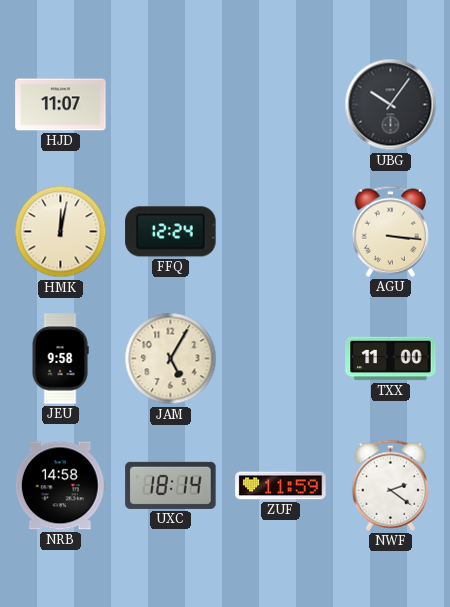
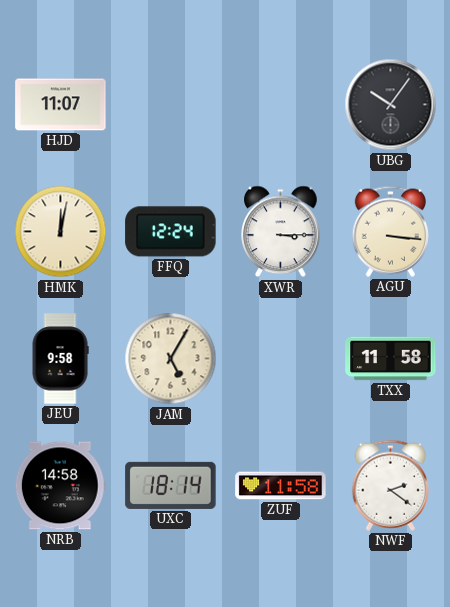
XWR: none -> 3:15 (281, 232)
TXX: 11:00 -> 11:58 (391, 359)
ZUF: 11:59 -> 11:58 (281, 486)
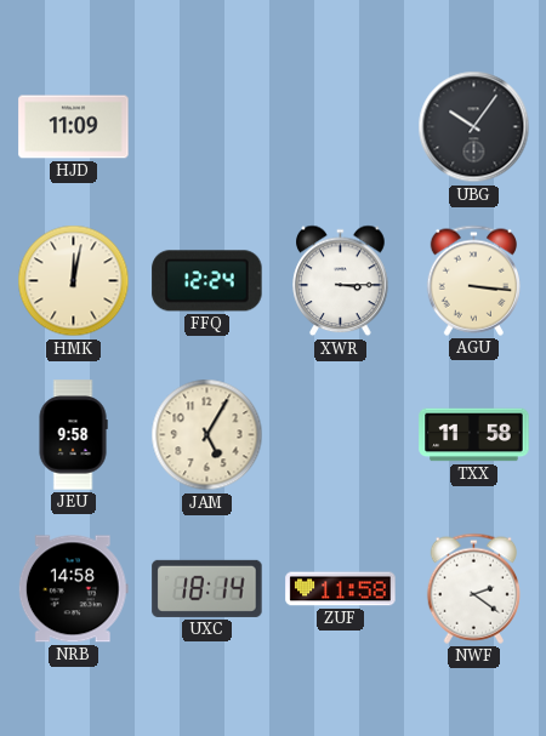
HJD: 11:07 -> 11:09 (74, 127)
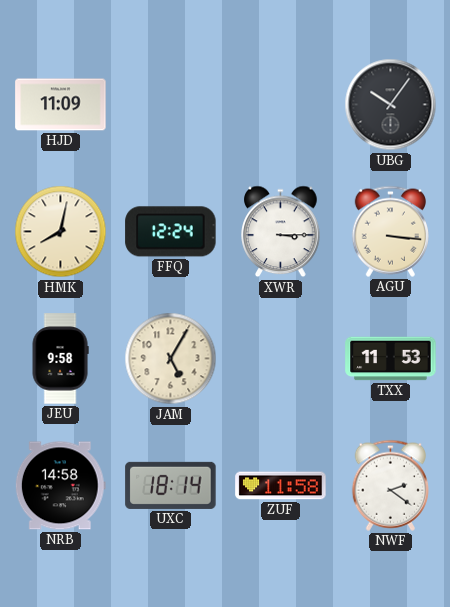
HMK: 12:02 -> 8:02 (61, 232)
TXX: 11:58 -> 11:53 (391, 359)
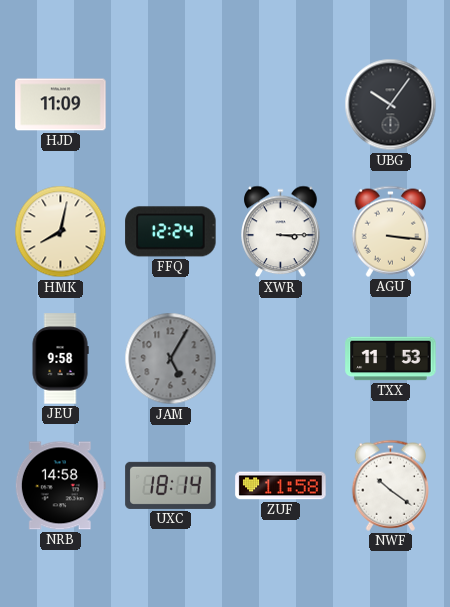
JAM dial: cream -> grey (171, 359)
NWF: 2:21 -> 10:21 (390, 485)
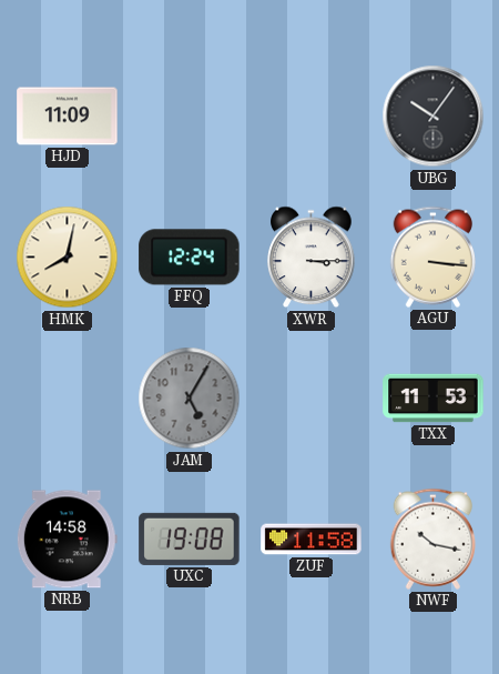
JEU: 9:58 -> none (60, 359)
UXC: 18:14 -> 19:08 (190, 539)
NWF: 10:21 -> 10:17 (432, 539)
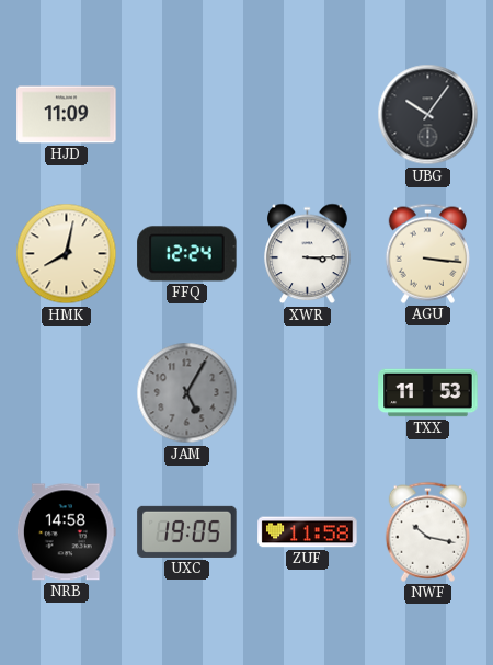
UXC: 19:08 -> 19:05 (187, 531)
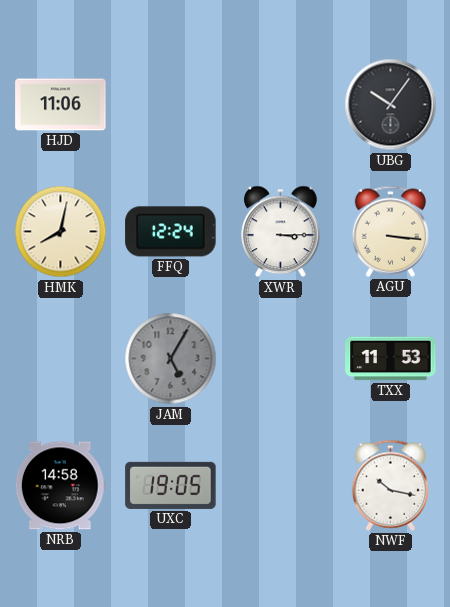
HJD: 11:09 -> 11:06 (61, 105)
ZUF: 11:58 -> none (308, 532)
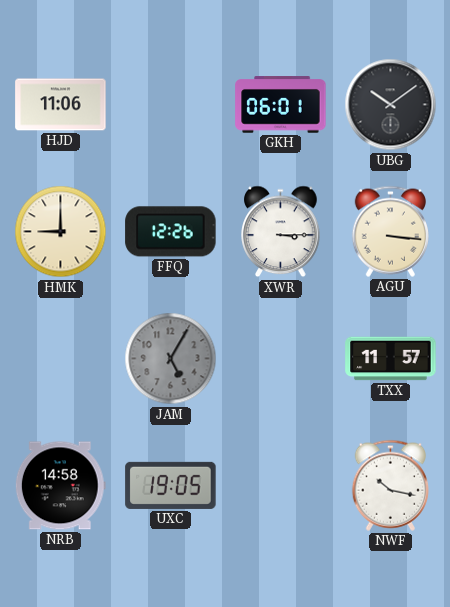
GKH: none -> 06:01 (281, 105)
UBG: 10:06 -> 10:09 (391, 105)
HMK: 8:02 -> 9:00 (61, 232)
FFQ: 12:24 -> 12:26 (171, 232)
TXX: 11:53 -> 11:57 (391, 359)
